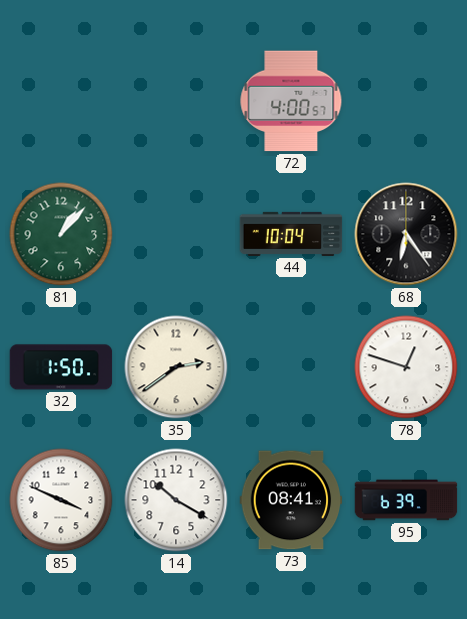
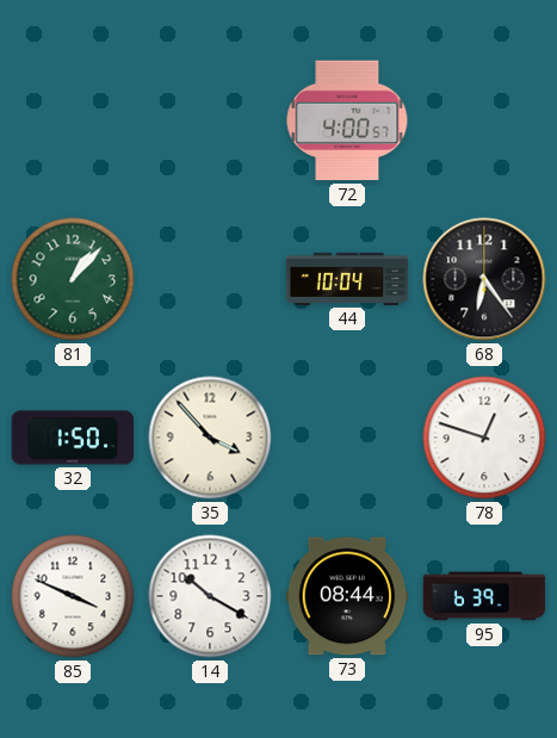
35: 2:39 -> 3:53 (210, 438)
73: 08:41 -> 08:44 (347, 596)
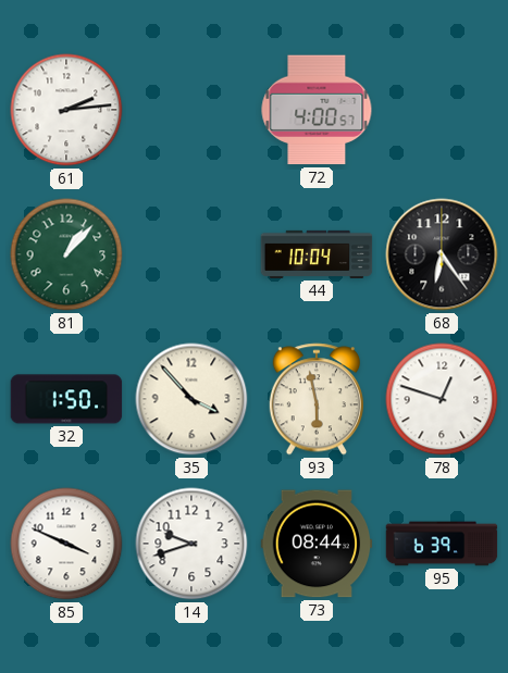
61: none -> 2:14 (66, 110)
93: none -> 5:58 (315, 399)
14: 10:20 -> 9:42 (191, 544)
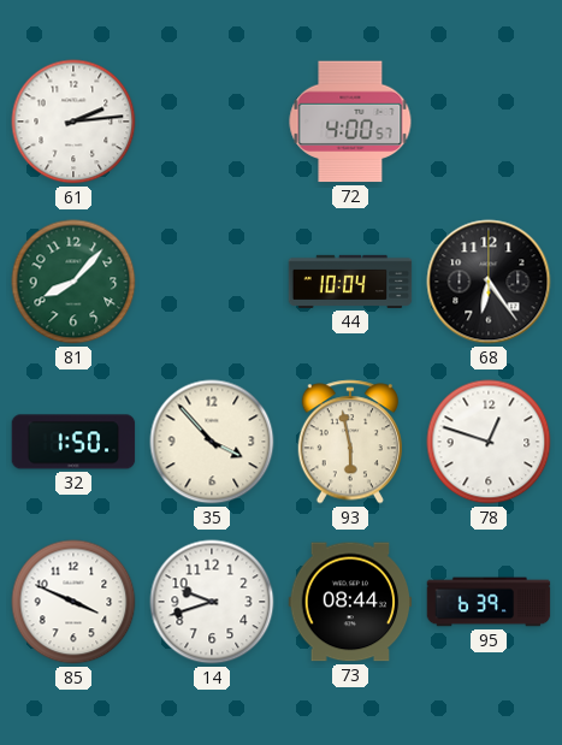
81: 1:07 -> 8:07 (73, 282)
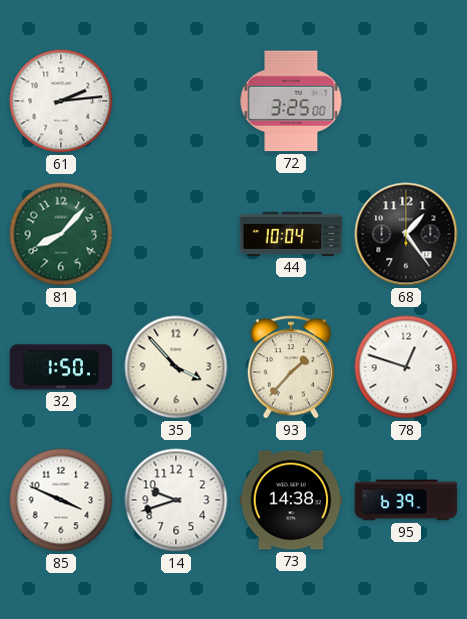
72: 4:00 -> 3:25 (291, 101)
68: 6:24 -> 1:24 (406, 234)
93: 5:58 -> 1:37 (290, 367)
73: 08:44 -> 14:38 (291, 500)
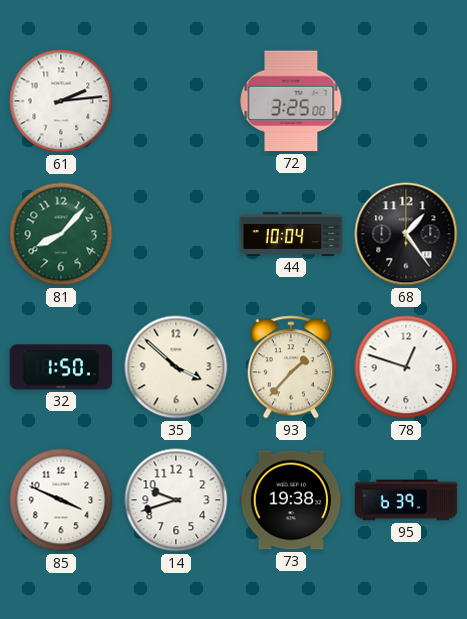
35: 3:53 -> 3:52 (176, 367)
73: 14:38 -> 19:38 (291, 500)
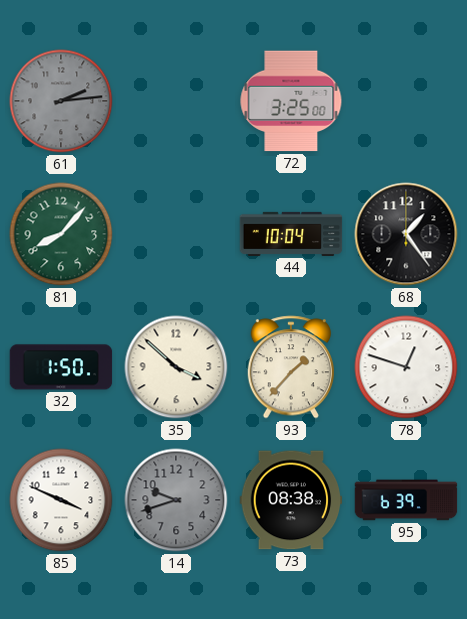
61 dial: white -> grey (61, 101)
14 dial: white -> grey (176, 500)
73: 19:38 -> 08:38 (291, 500)
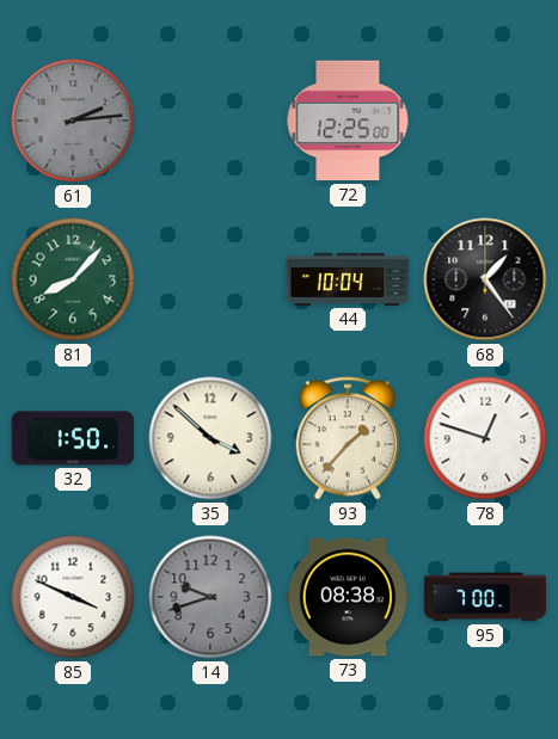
72: 3:25 -> 12:25 (348, 121)
95: 6:39 -> 7:00 (485, 597)
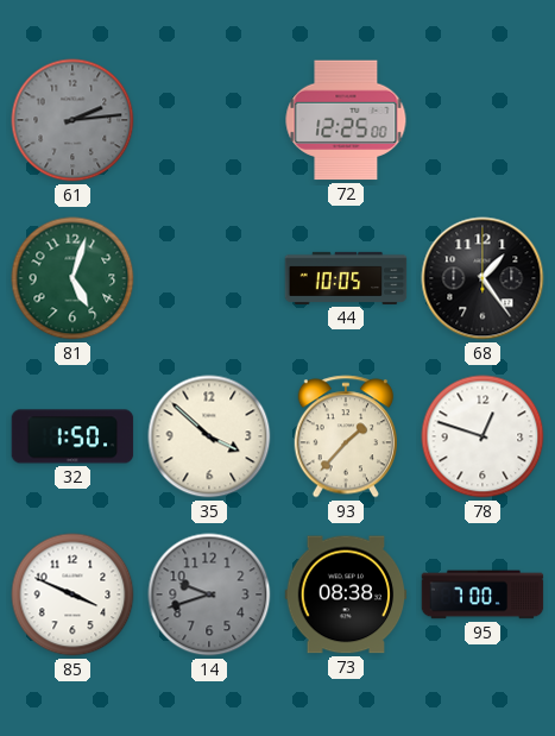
81: 8:07 -> 5:03 (72, 278)
44: 10:04 -> 10:05 (346, 278)
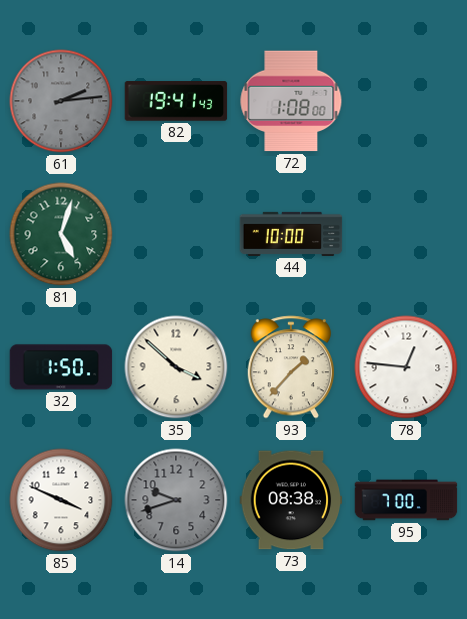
82: none -> 19:41 (176, 101)
72: 12:25 -> 1:08 (291, 101)
44: 10:05 -> 10:00 (291, 234)
68: 1:24 -> none (483, 278)
78: 12:48 -> 12:46 (406, 367)
